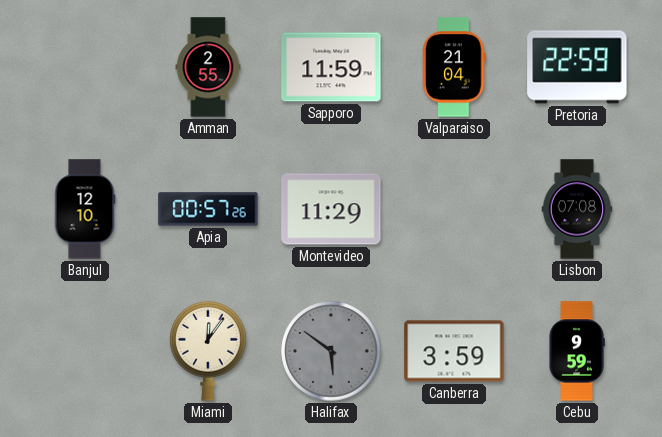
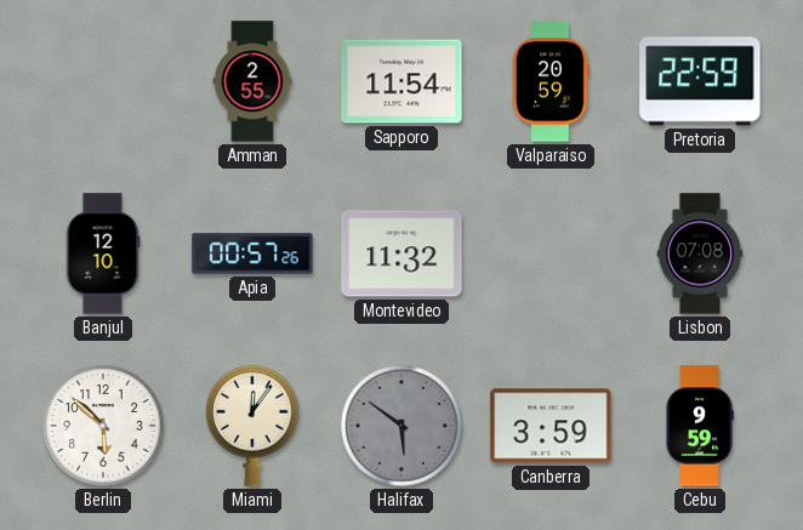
Sapporo: 11:59 -> 11:54 (401, 81)
Valparaiso: 21:04 -> 20:59 (551, 81)
Montevideo: 11:29 -> 11:32 (401, 253)
Berlin: none -> 5:52 (103, 426)
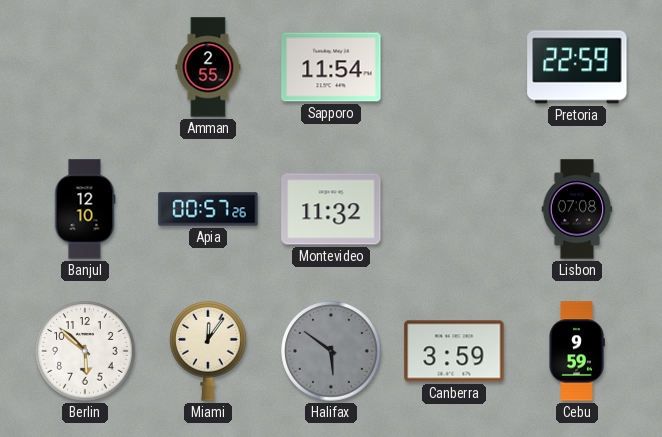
Valparaiso: 20:59 -> none (551, 81)
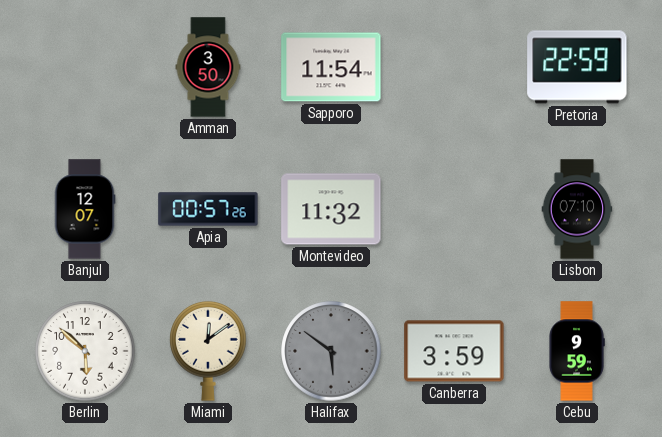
Amman: 2:55 -> 3:50 (208, 67)
Banjul: 12:10 -> 12:07 (85, 209)
Lisbon: 07:08 -> 07:10 (577, 209)
Miami: 12:06 -> 12:09 (208, 351)
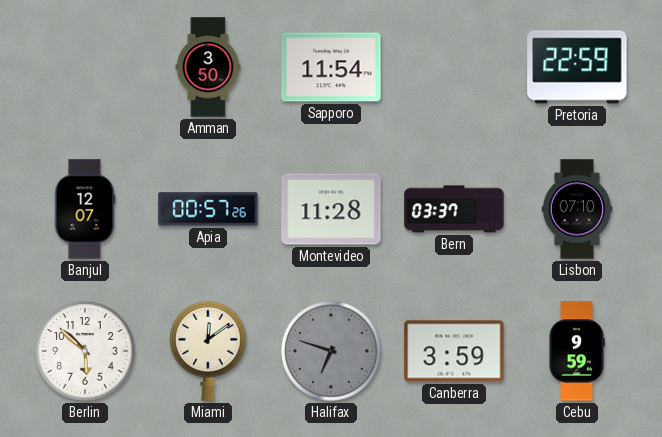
Montevideo: 11:32 -> 11:28 (331, 209)
Bern: none -> 03:37 (454, 209)
Halifax: 5:51 -> 6:48 (331, 351)
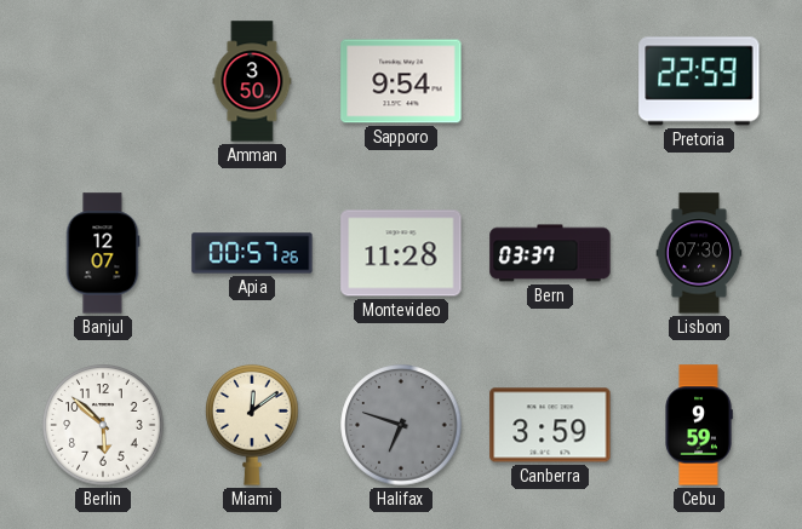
Sapporo: 11:54 -> 9:54 (401, 81)
Lisbon: 07:10 -> 07:30 (699, 253)
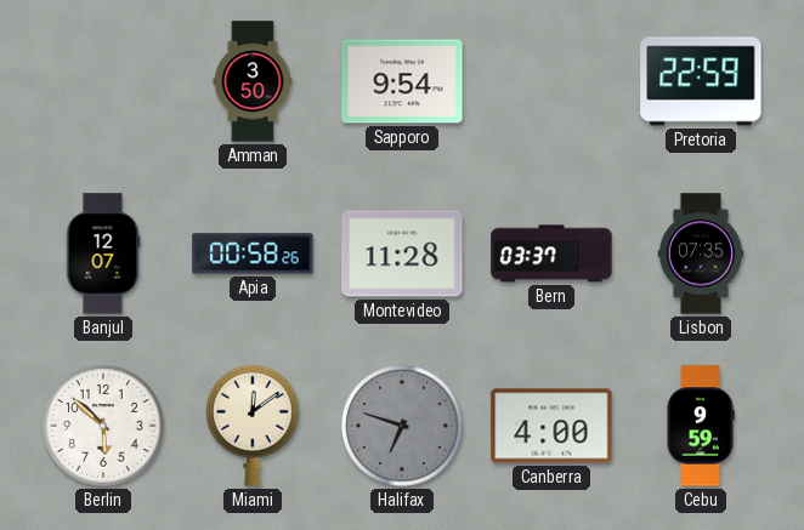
Apia: 00:57 -> 00:58 (253, 253)
Lisbon: 07:30 -> 07:35 (701, 253)
Canberra: 3:59 -> 4:00 (551, 426)
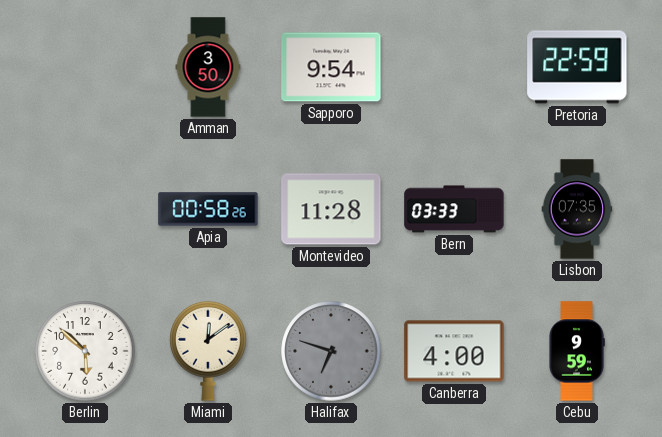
Banjul: 12:07 -> none (103, 253)
Bern: 03:37 -> 03:33 (454, 209)
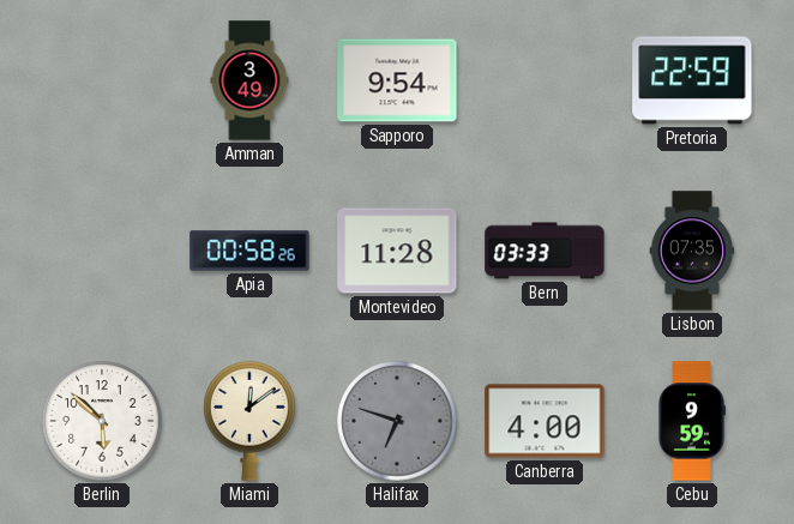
Amman: 3:50 -> 3:49 (249, 80)
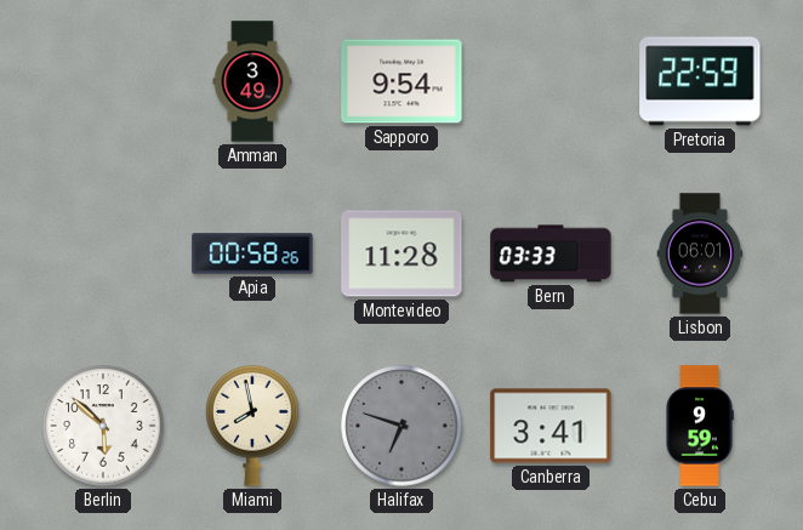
Lisbon: 07:35 -> 06:01 (700, 253)
Miami: 12:09 -> 7:58 (252, 426)
Canberra: 4:00 -> 3:41 (551, 426)
